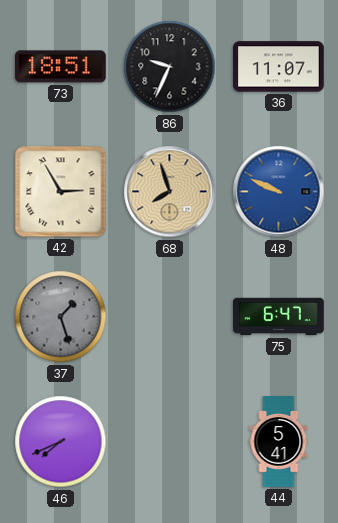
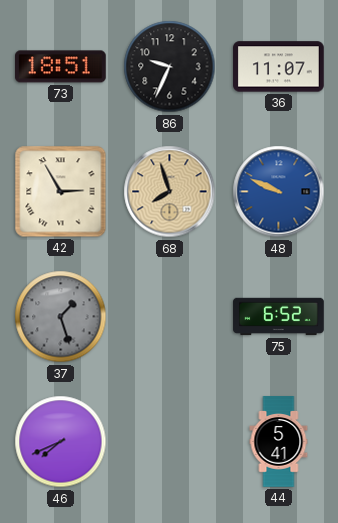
75: 6:47 -> 6:52 (279, 317)
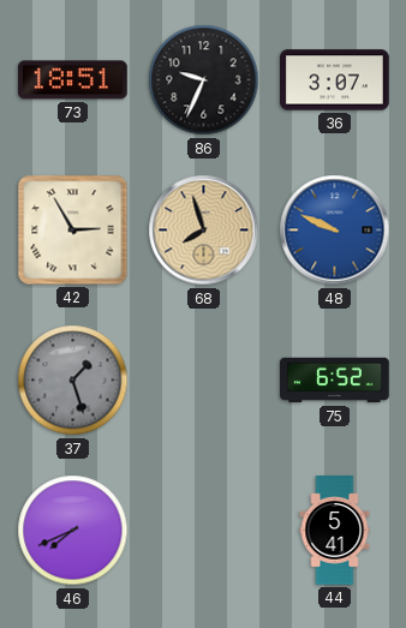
36: 11:07 -> 3:07 (335, 80)
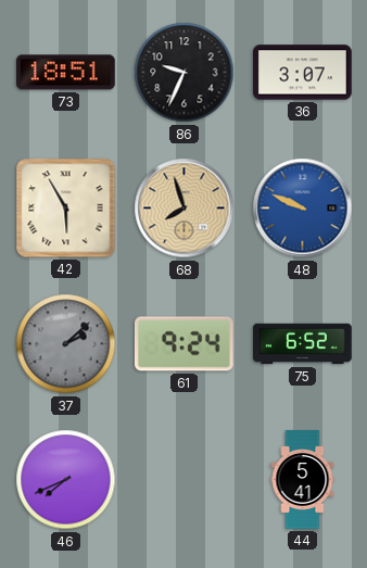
42: 2:55 -> 5:55 (66, 209)
37: 1:27 -> 2:08 (66, 344)
61: none -> 9:24 (185, 344)
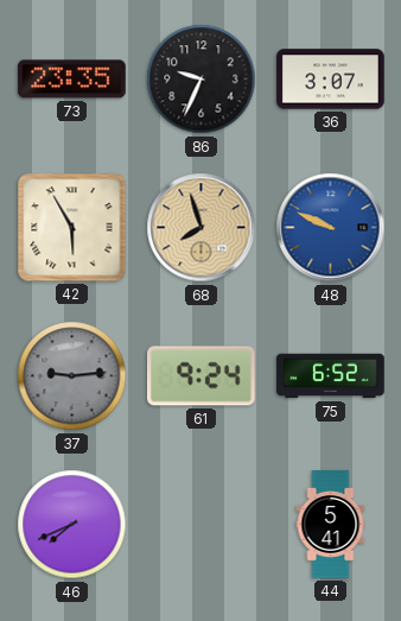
73: 18:51 -> 23:35 (72, 80)
37: 2:08 -> 9:14 (72, 376)
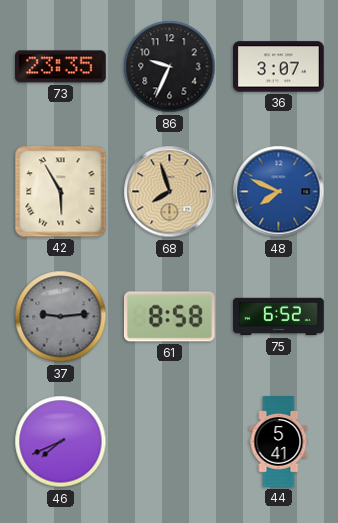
48: 9:49 -> 7:49 (279, 192)
61: 9:24 -> 8:58 (170, 317)
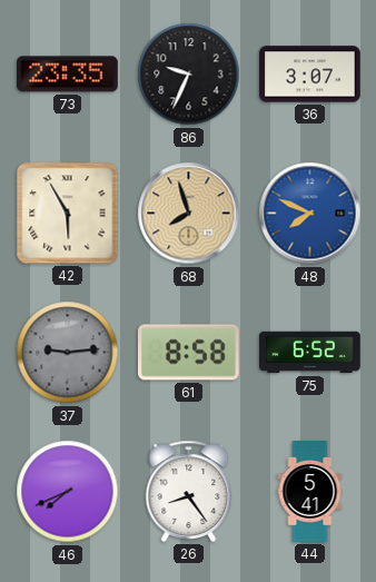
26: none -> 8:24 (189, 491)
